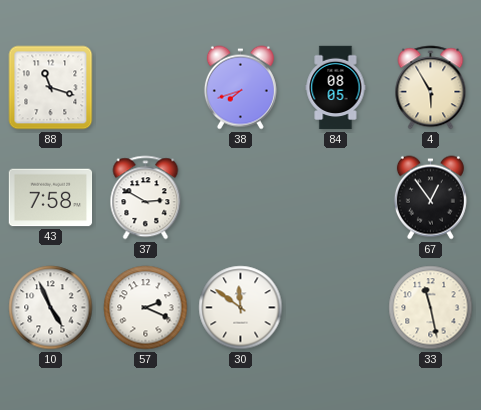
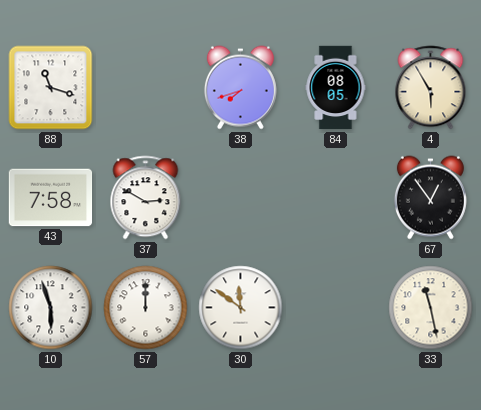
10: 4:56 -> 5:57 (51, 308)
57: 2:19 -> 12:00 (146, 308)
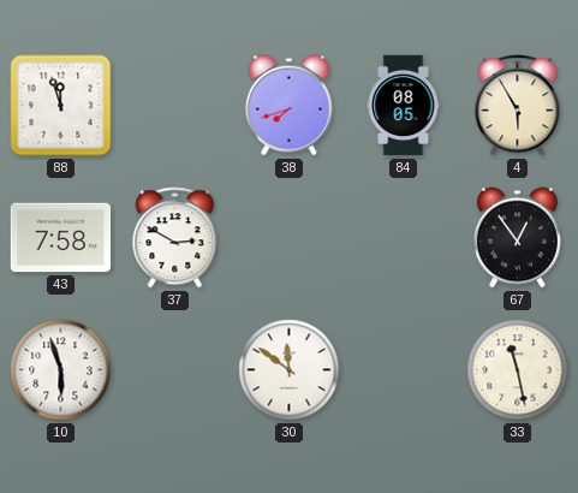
88: 11:18 -> 11:57 (61, 106)
57: 12:00 -> none (146, 308)
